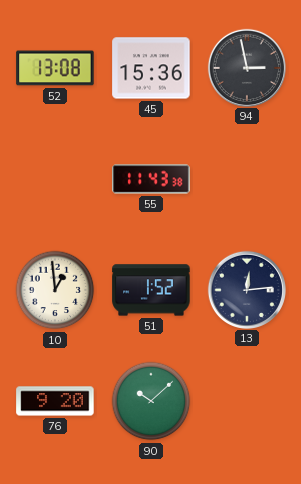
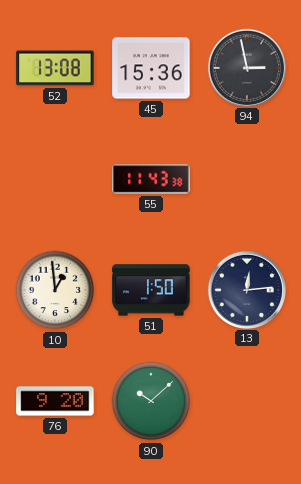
51: 1:52 -> 1:50 (151, 290)
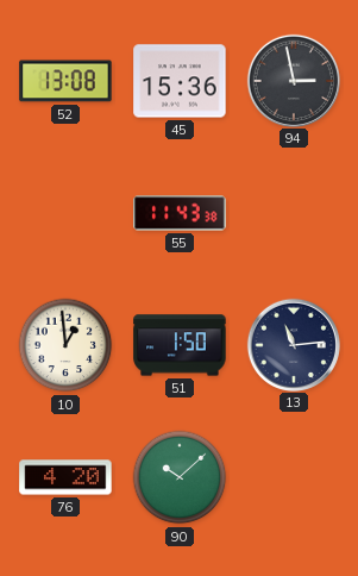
13: 12:14 -> 11:14 (293, 344)
76: 9:20 -> 4:20 (65, 477)
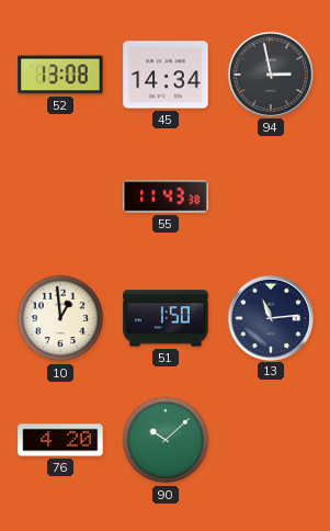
45: 15:36 -> 14:34 (166, 75)
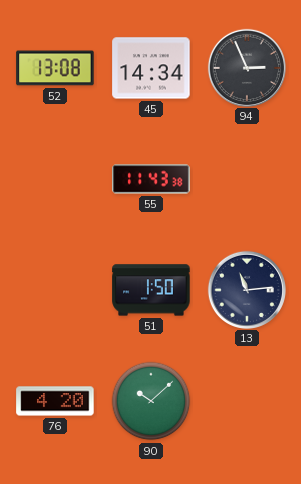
94: 2:58 -> 2:56 (246, 67)
10: 12:59 -> none (60, 318)
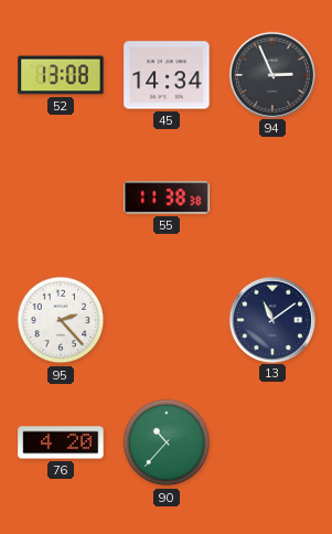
55: 11:43 -> 11:38 (167, 197)
95: none -> 2:23 (61, 320)
51: 1:50 -> none (151, 290)
13: 11:14 -> 11:09 (271, 319)
90: 10:08 -> 10:37 (167, 442)
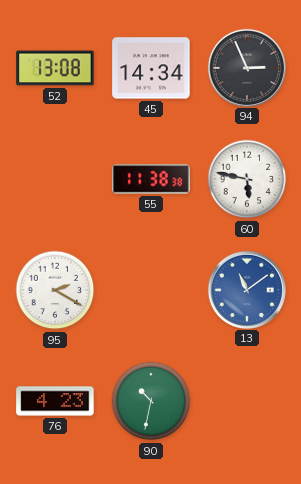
60: none -> 5:47 (247, 179)
95: 2:23 -> 2:20 (55, 290)
13 dial: navy -> blue (246, 289)
76: 4:20 -> 4:23 (55, 401)
90: 10:37 -> 10:32 (151, 401)
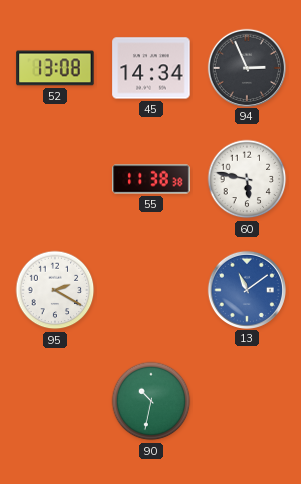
76: 4:23 -> none (55, 401)
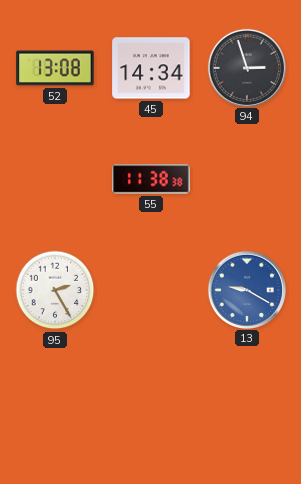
94: 2:56 -> 2:57 (246, 67)
60: 5:47 -> none (247, 179)
95: 2:20 -> 2:25 (55, 290)
13: 11:09 -> 9:20 (246, 289)
90: 10:32 -> none (151, 401)
